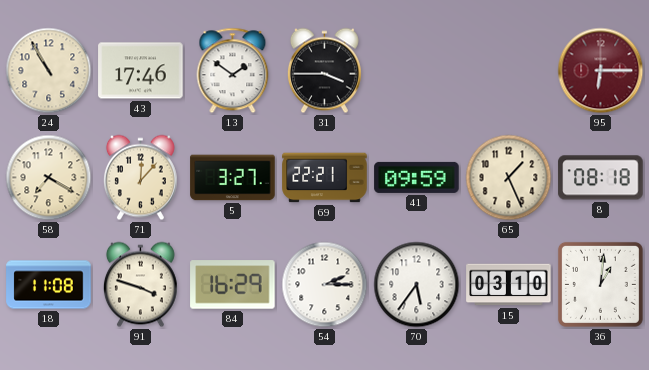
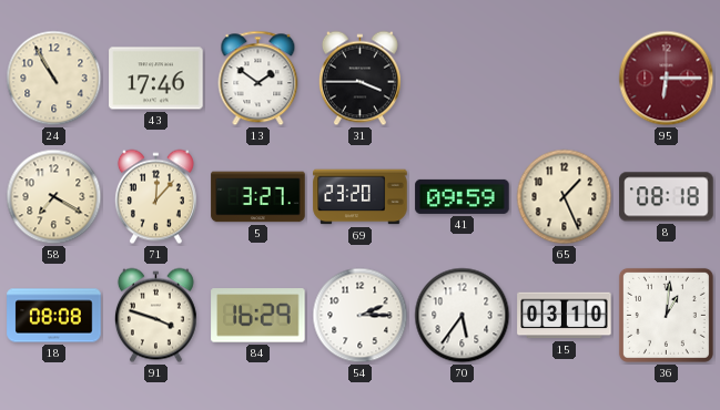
69: 22:21 -> 23:20 (361, 197)
18: 11:08 -> 08:08 (54, 316)
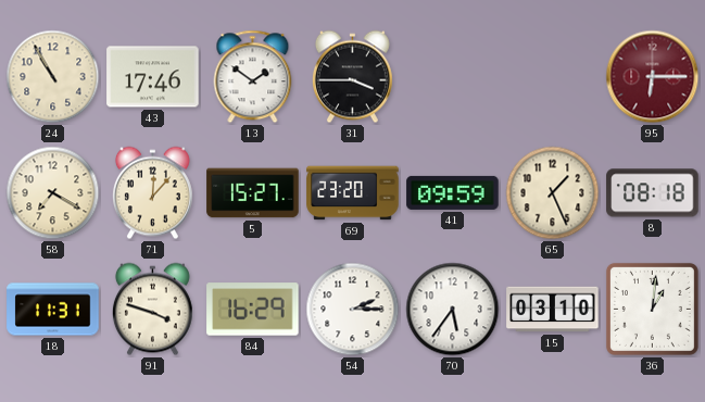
5: 3:27 -> 15:27 (253, 193)
18: 08:08 -> 11:31 (53, 310)
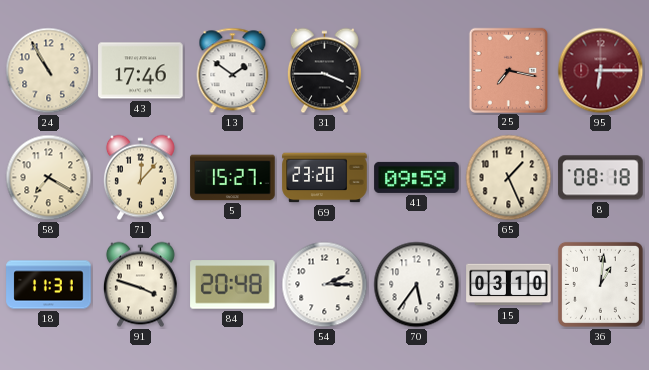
25: none -> 7:17 (508, 70)
84: 16:29 -> 20:48 (233, 285)
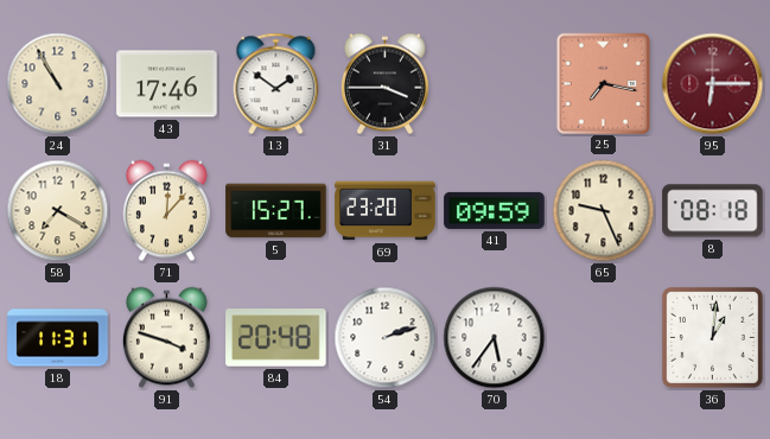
65: 1:26 -> 9:26 (604, 211)
54: 2:15 -> 2:12 (386, 338)
15: 03:10 -> none (509, 285)
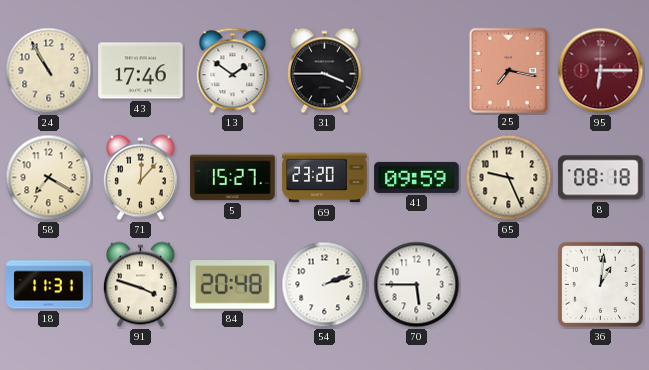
70: 5:36 -> 5:45 (417, 285)
